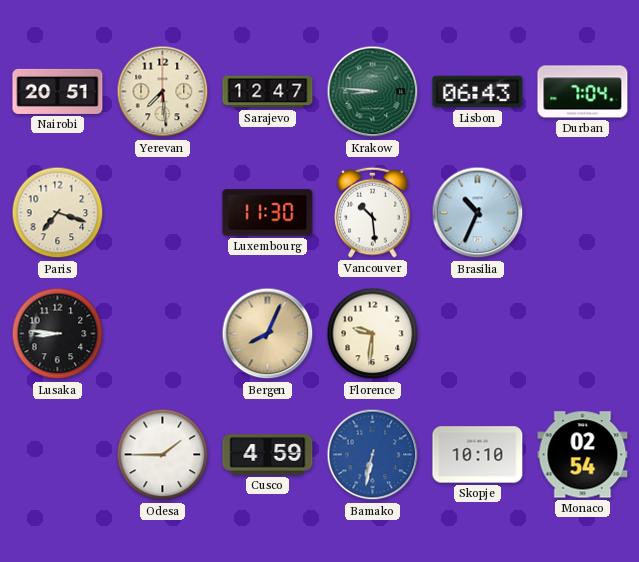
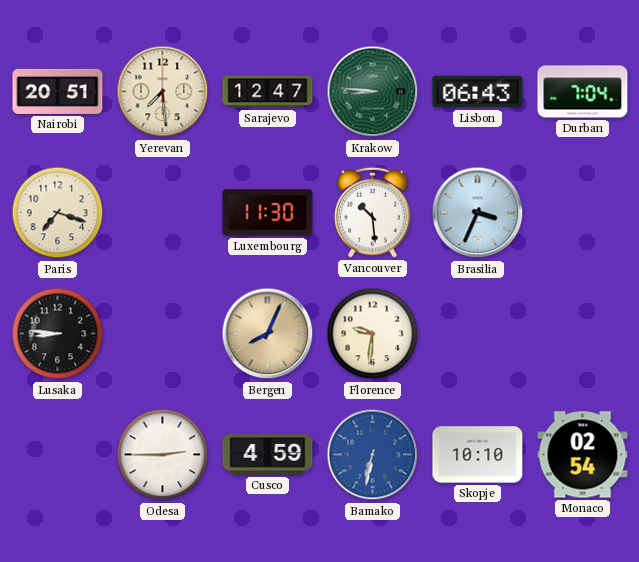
Brasilia: 10:34 -> 3:34 (478, 213)
Odesa: 1:45 -> 2:45 (163, 455)
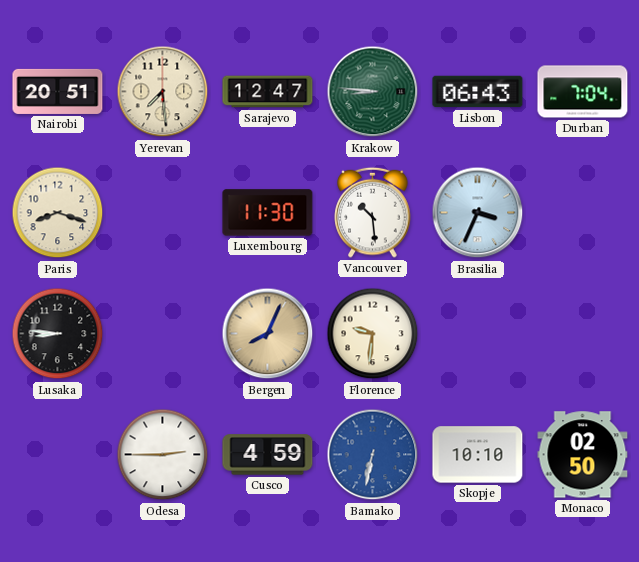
Paris: 7:18 -> 8:18 (58, 213)
Monaco: 02:54 -> 02:50 (583, 455)
